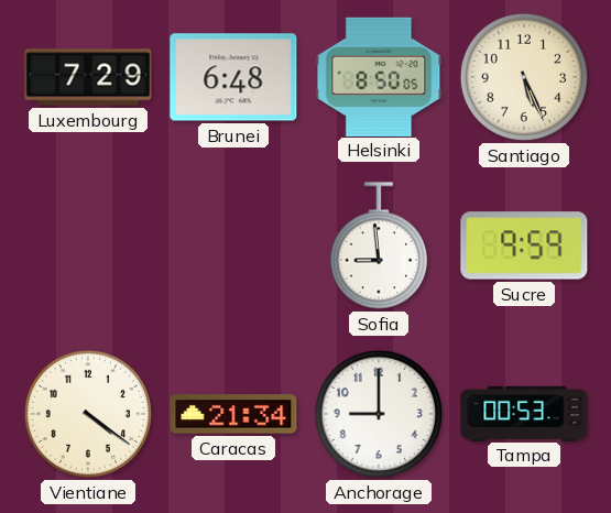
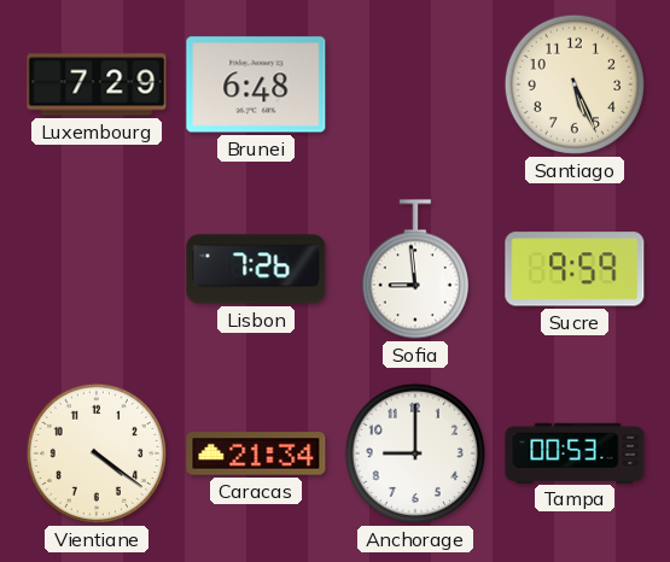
Helsinki: 8:50 -> none (379, 76)
Lisbon: none -> 7:26 (256, 269)
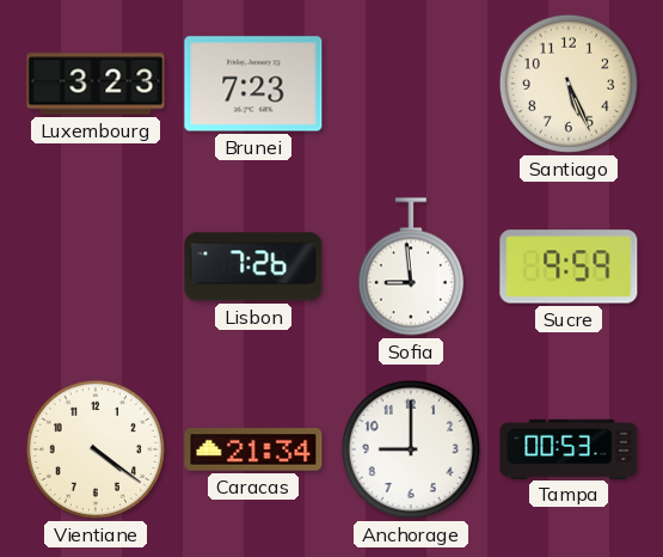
Luxembourg: 7:29 -> 3:23 (96, 84)
Brunei: 6:48 -> 7:23 (253, 84)
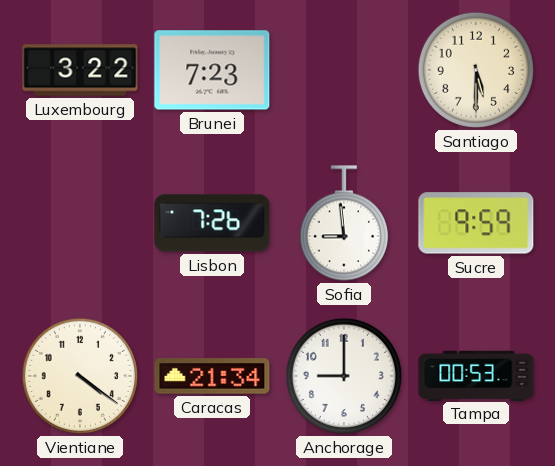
Luxembourg: 3:23 -> 3:22 (80, 70)
Santiago: 5:26 -> 5:30 (476, 70)
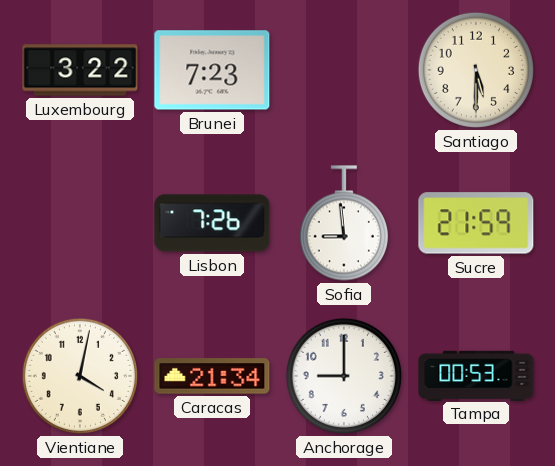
Sucre: 9:59 -> 21:59 (476, 223)
Vientiane: 4:21 -> 4:02 (80, 376)
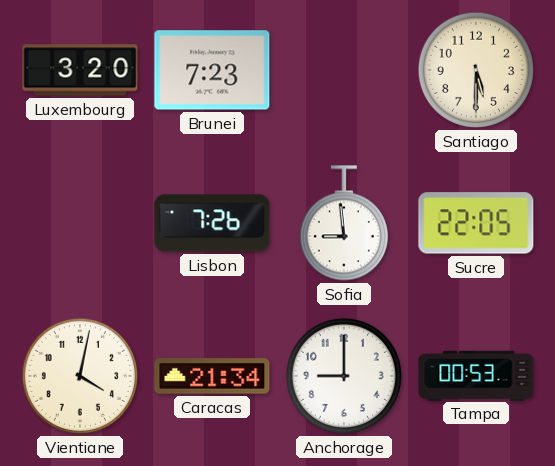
Luxembourg: 3:22 -> 3:20 (80, 70)
Sucre: 21:59 -> 22:05 (476, 223)
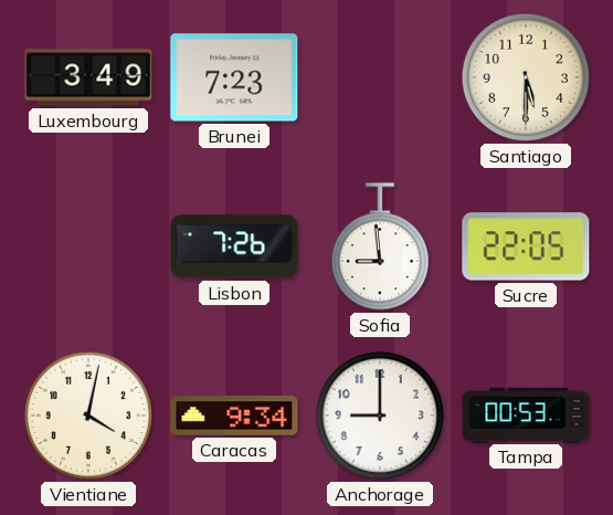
Luxembourg: 3:20 -> 3:49 (88, 77)
Caracas: 21:34 -> 9:34 (234, 416)
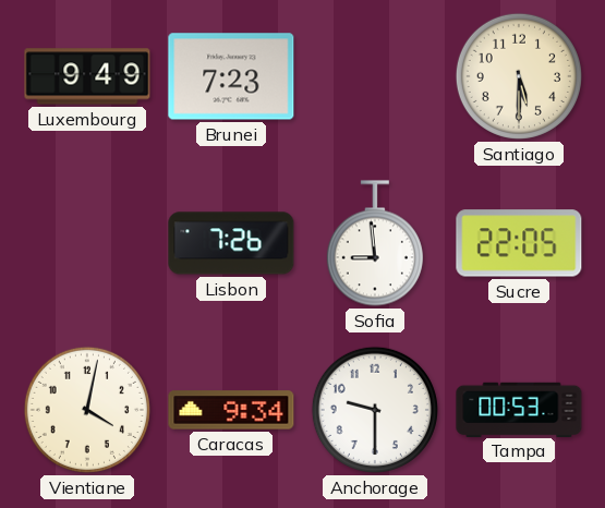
Luxembourg: 3:49 -> 9:49 (87, 76)
Anchorage: 9:00 -> 9:30 (375, 410)
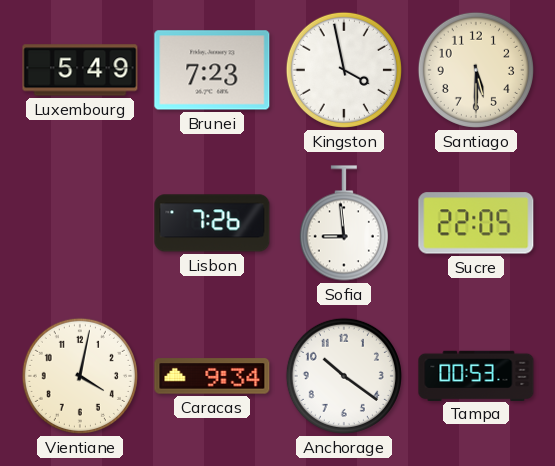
Luxembourg: 9:49 -> 5:49 (80, 70)
Kingston: none -> 3:58 (344, 70)
Anchorage: 9:30 -> 10:21 (344, 376)
